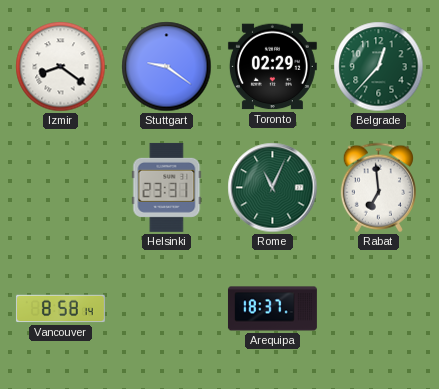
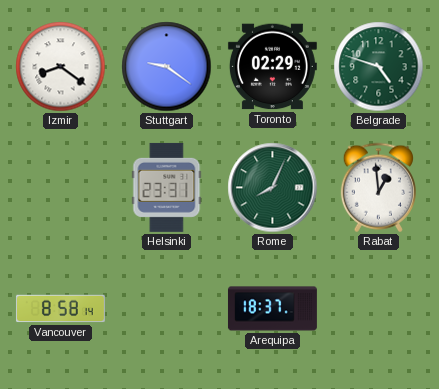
Belgrade: 12:37 -> 4:48 (379, 67)
Rome: 11:04 -> 8:04 (273, 188)
Rabat: 6:59 -> 12:59 (378, 188)
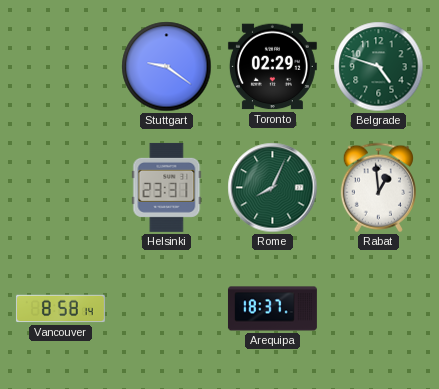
Izmir: 8:21 -> none (61, 67)
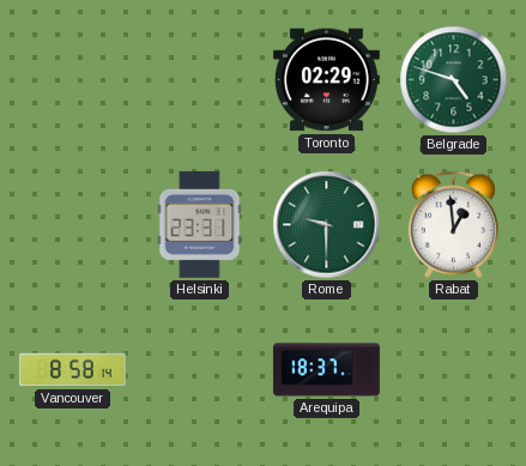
Stuttgart: 9:21 -> none (167, 67)
Rome: 8:04 -> 9:30 (327, 225)
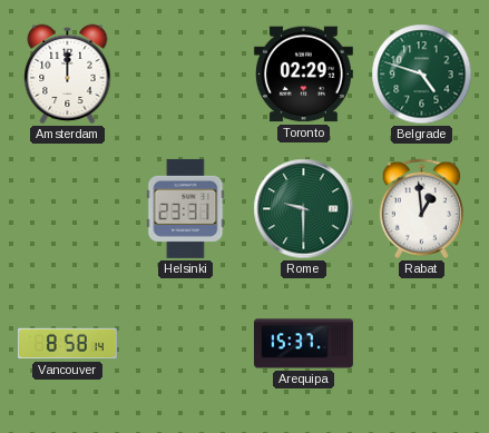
Amsterdam: none -> 12:00 (68, 75)
Arequipa: 18:37 -> 15:37 (303, 344)
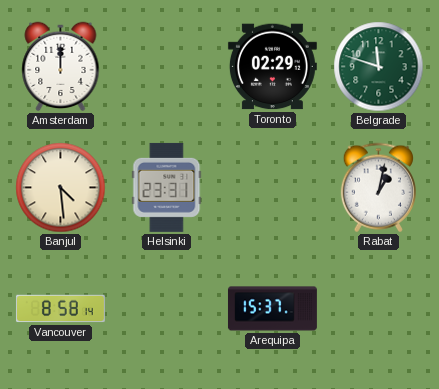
Belgrade: 4:48 -> 11:48 (379, 67)
Banjul: none -> 4:29 (61, 188)
Rome: 9:30 -> none (304, 209)
Rabat: 12:59 -> 1:02 (378, 188)
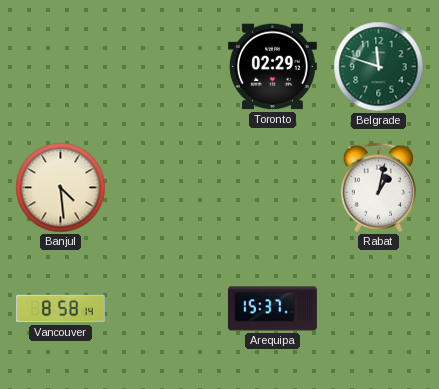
Amsterdam: 12:00 -> none (61, 67)
Helsinki: 23:31 -> none (167, 187)
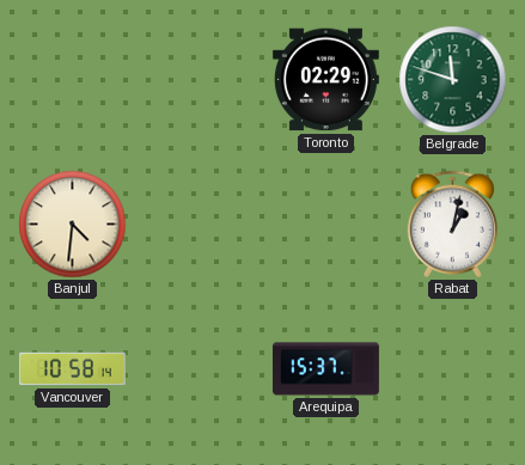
Banjul: 4:29 -> 4:31 (73, 225)
Vancouver: 8:58 -> 10:58 (72, 369)
